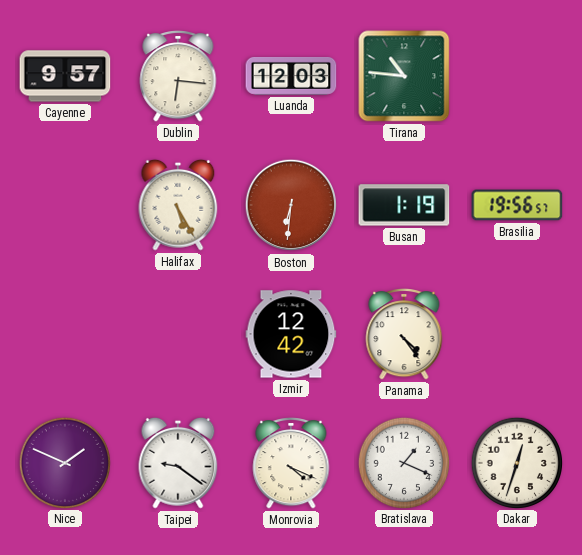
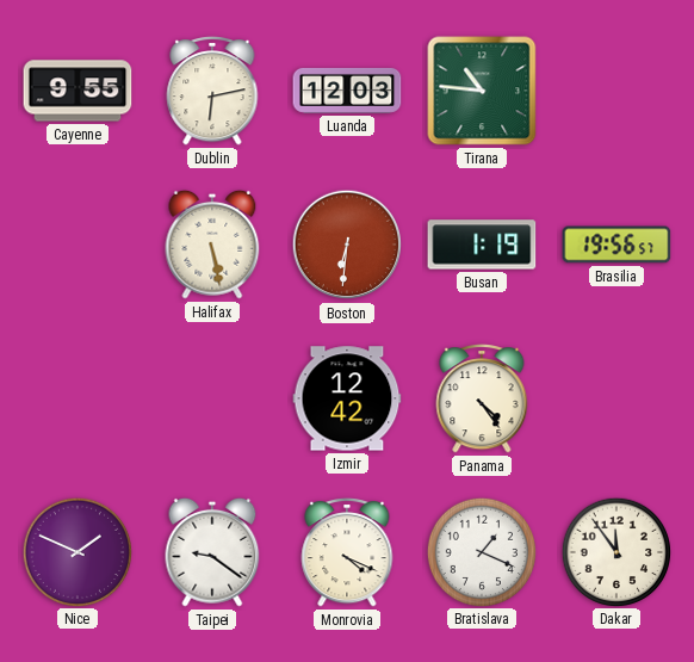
Cayenne: 9:57 -> 9:55 (78, 91)
Dublin: 6:16 -> 6:13 (212, 92)
Halifax: 5:25 -> 5:28 (212, 245)
Dakar: 12:33 -> 11:54 (615, 551)
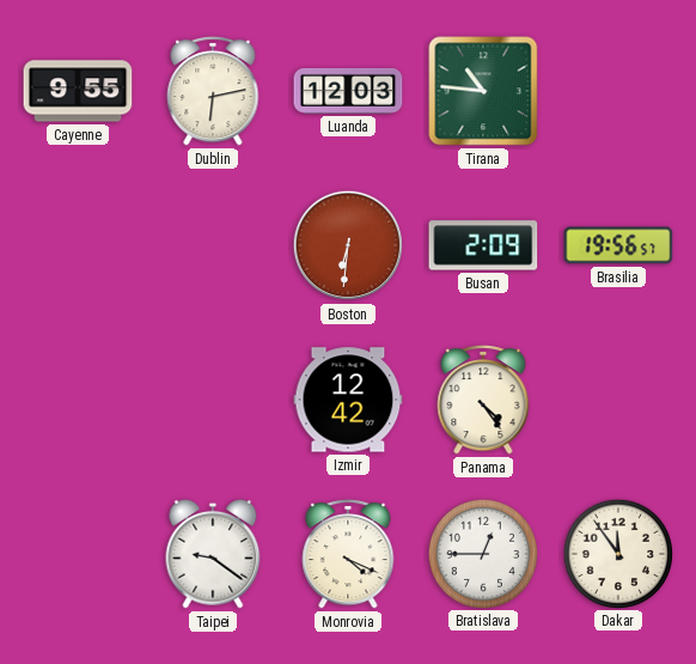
Halifax: 5:28 -> none (212, 245)
Busan: 1:19 -> 2:09 (483, 245)
Nice: 1:49 -> none (76, 551)
Bratislava: 1:19 -> 12:45 (482, 553)
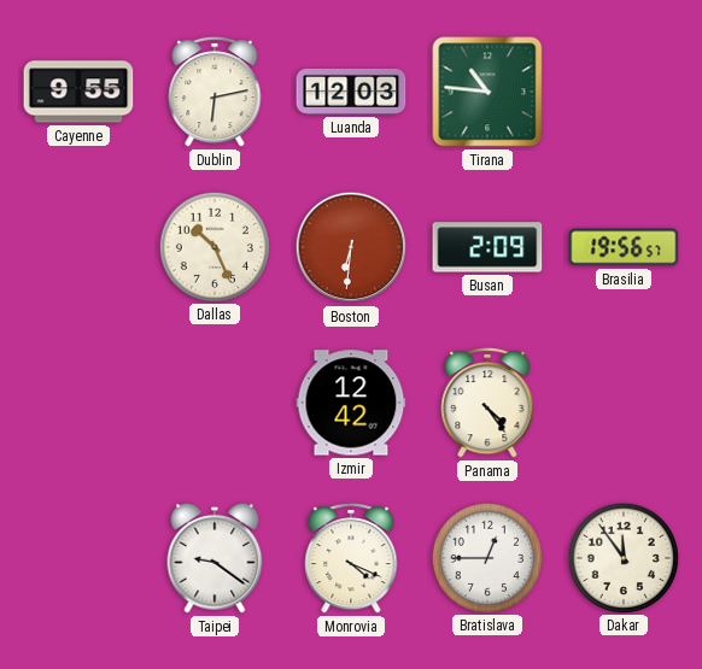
Dallas: none -> 10:26 (213, 246)
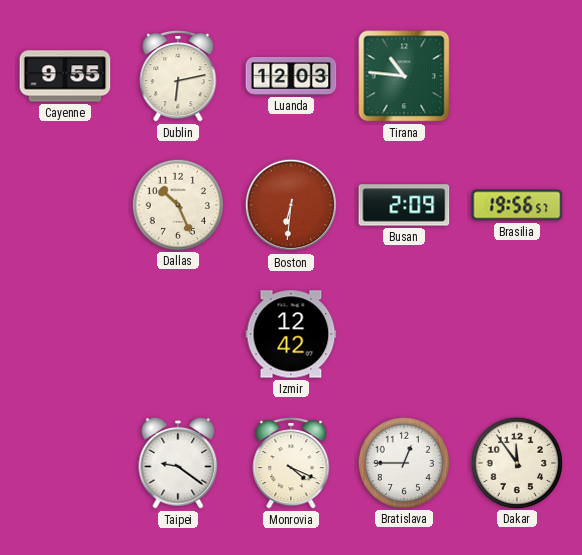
Panama: 4:24 -> none (487, 404)
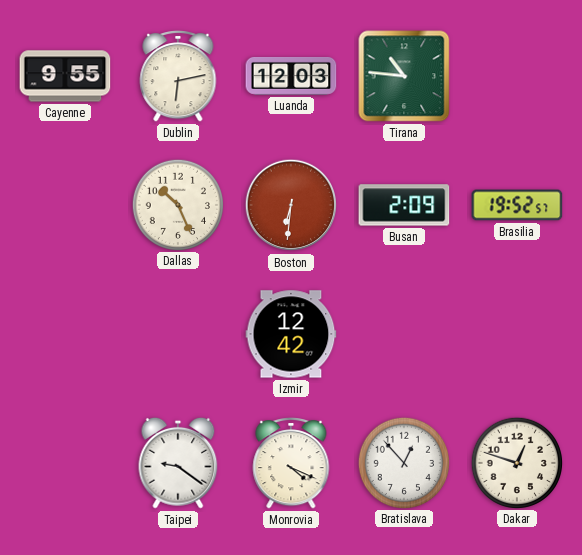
Brasilia: 19:56 -> 19:52 (517, 205)
Bratislava: 12:45 -> 12:53 (403, 462)
Dakar: 11:54 -> 12:48 (516, 462)
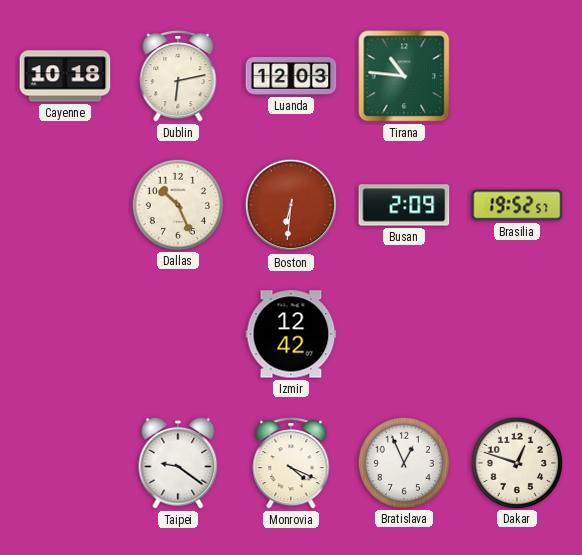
Cayenne: 9:55 -> 10:18 (65, 76)
Bratislava: 12:53 -> 12:56 (403, 462)
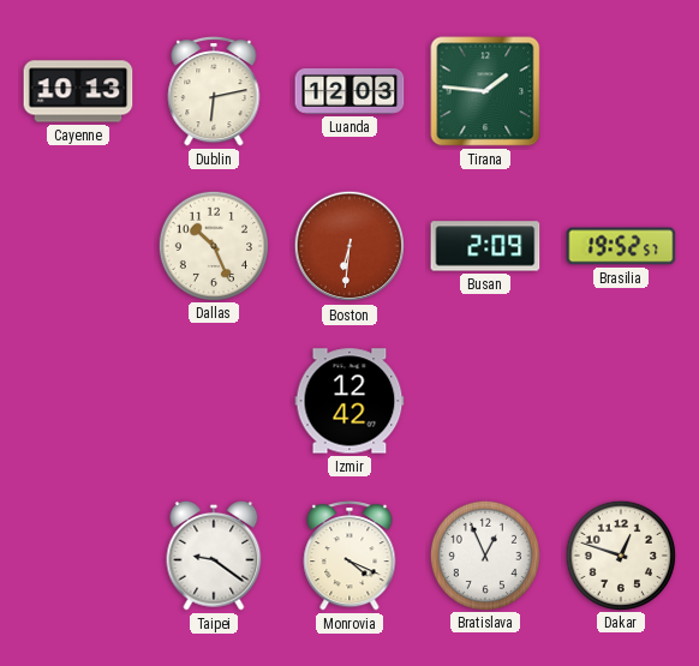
Cayenne: 10:18 -> 10:13 (78, 91)
Tirana: 10:46 -> 1:46 (485, 91)
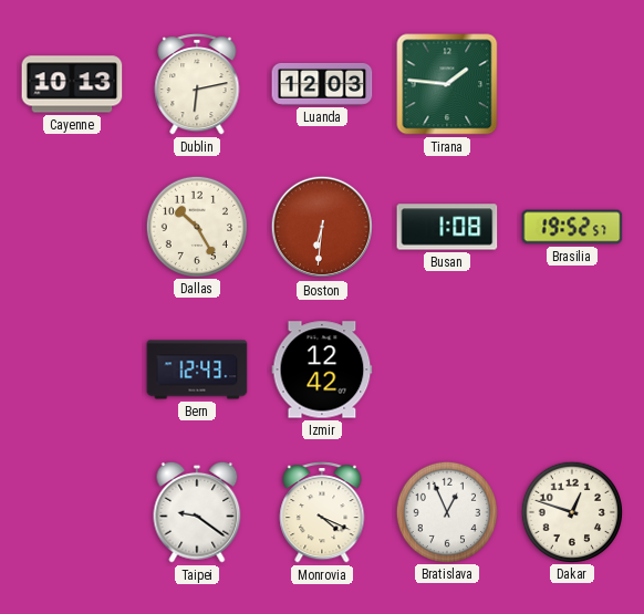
Dallas: 10:26 -> 10:25 (196, 226)
Busan: 2:09 -> 1:08 (447, 227)
Bern: none -> 12:43 (197, 370)
